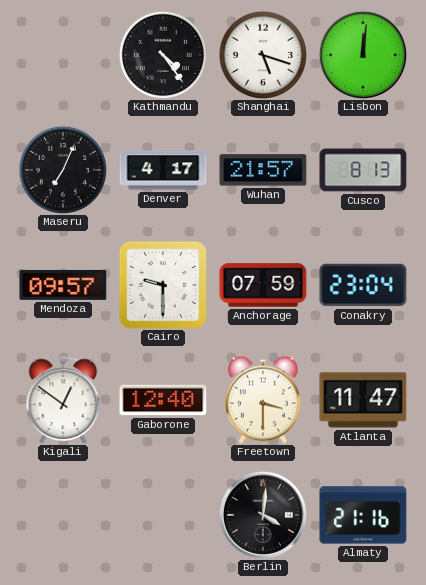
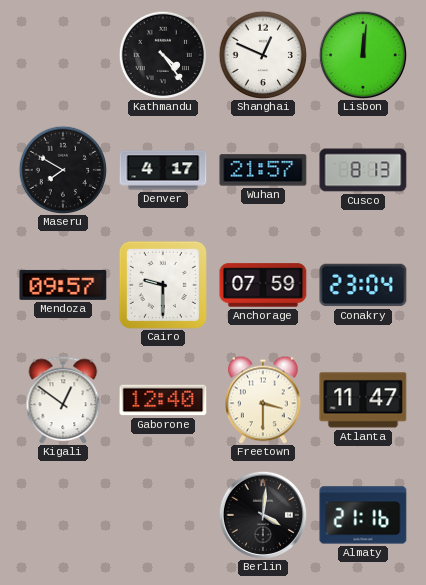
Shanghai: 5:18 -> 12:49 (262, 54)
Maseru: 7:04 -> 7:50 (62, 169)
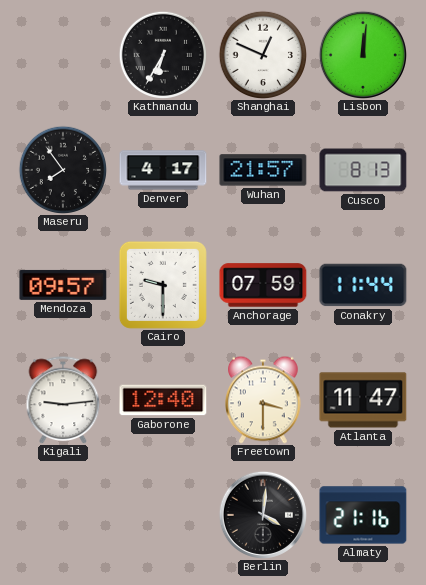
Kathmandu: 4:24 -> 6:35 (162, 54)
Maseru: 7:50 -> 7:54 (62, 169)
Conakry: 23:04 -> 11:44 (363, 285)
Kigali: 12:51 -> 9:14 (63, 400)
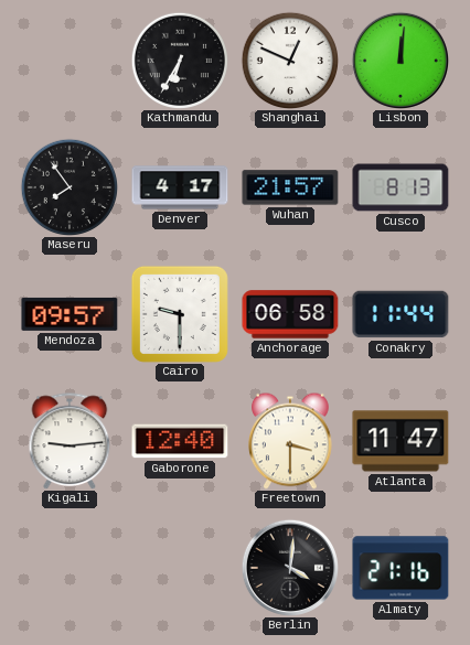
Anchorage: 07:59 -> 06:58 (290, 314)
